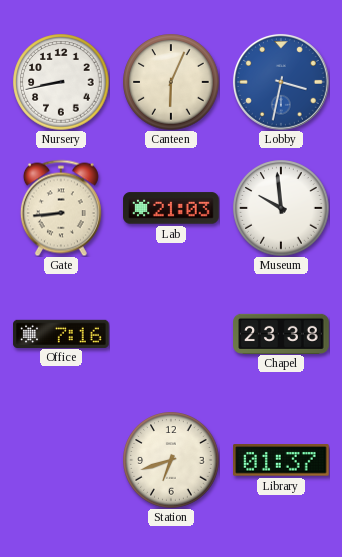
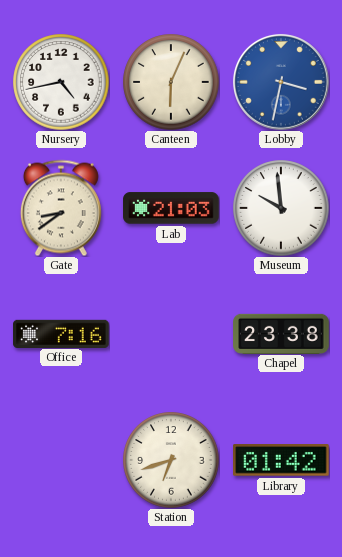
Nursery: 8:43 -> 4:43 (61, 82)
Gate: 8:44 -> 8:39 (61, 208)
Library: 01:37 -> 01:42 (281, 460)
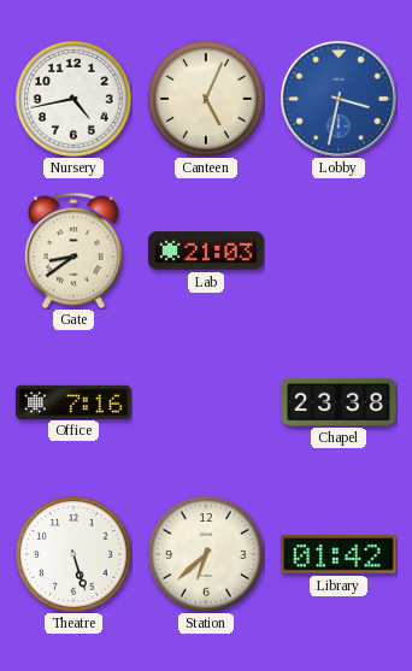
Canteen: 6:04 -> 5:04 (206, 99)
Museum: 9:59 -> none (281, 208)
Theatre: none -> 5:27 (73, 554)
Station: 6:42 -> 6:38 (206, 554)
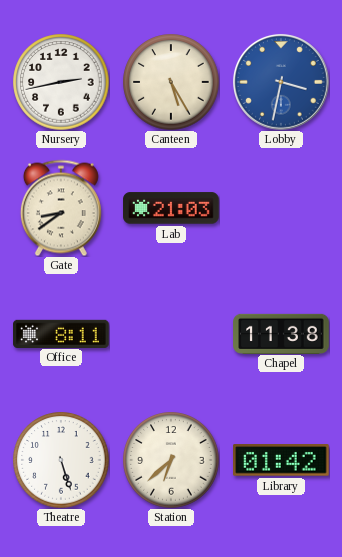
Nursery: 4:43 -> 2:43 (61, 82)
Canteen: 5:04 -> 5:25 (171, 82)
Office: 7:16 -> 8:11 (61, 333)
Chapel: 23:38 -> 11:38 (281, 333)
